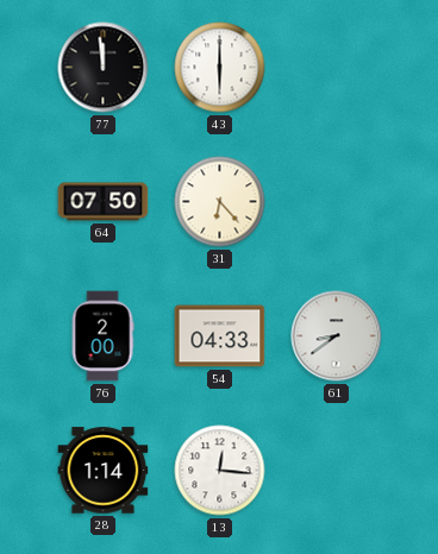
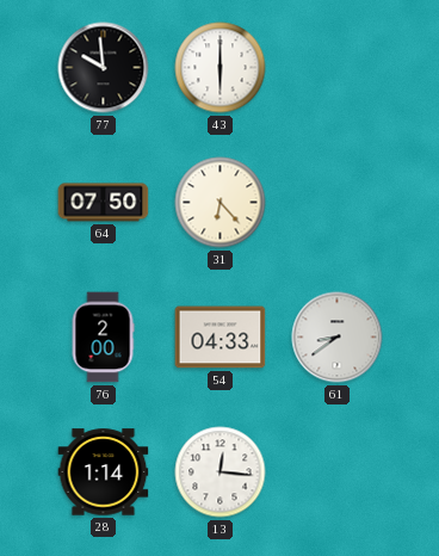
77: 11:59 -> 9:59 (104, 68)
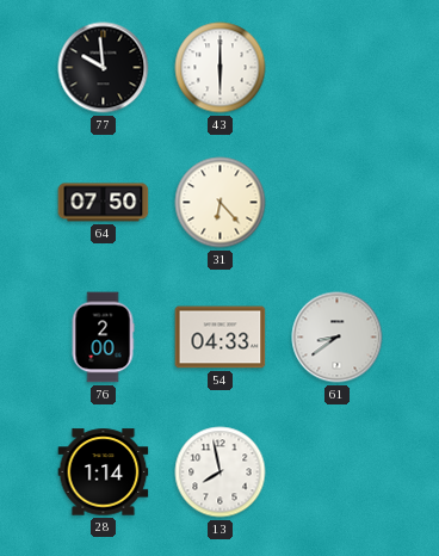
13: 12:16 -> 7:58 (221, 472)
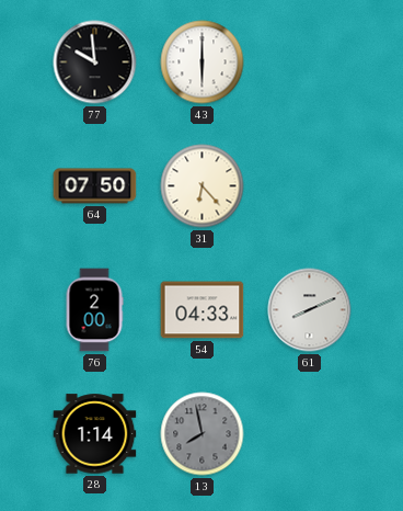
61: 8:39 -> 8:11 (310, 310)
13 dial: white -> grey (203, 434)
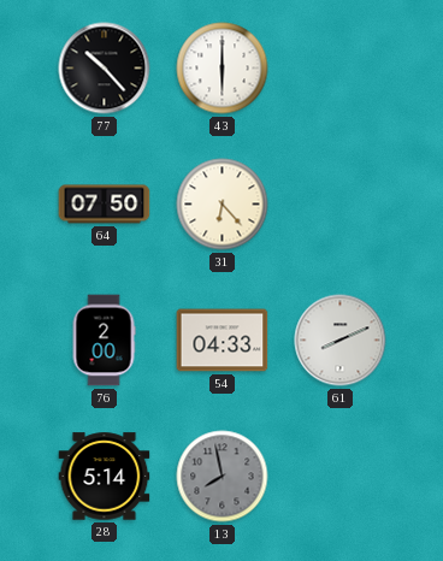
77: 9:59 -> 10:23 (105, 69)
28: 1:14 -> 5:14 (105, 477)
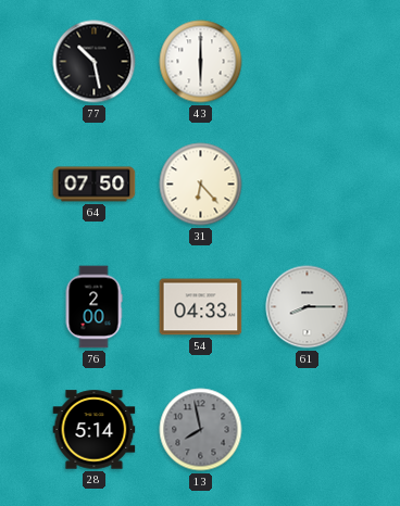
77: 10:23 -> 10:28 (95, 62)
61: 8:11 -> 8:15 (308, 307)
